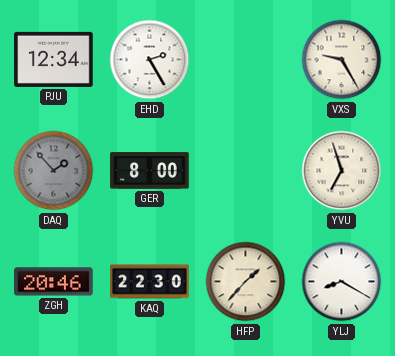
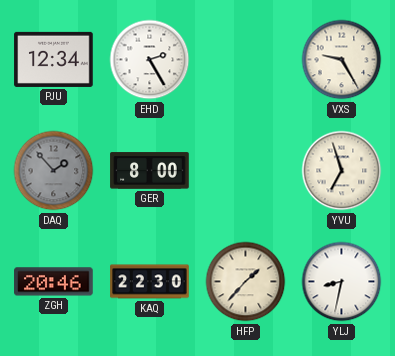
YLJ: 8:20 -> 8:32 (342, 282)
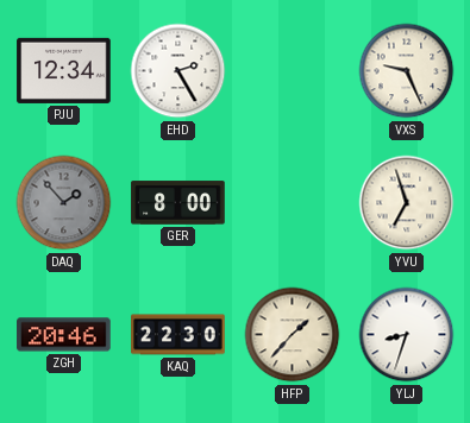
VXS: 9:25 -> 9:26 (407, 71)
YLJ: 8:32 -> 8:33 (407, 335)
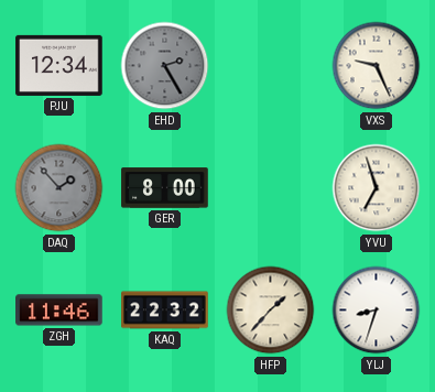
EHD dial: white -> grey (165, 66)
ZGH: 20:46 -> 11:46 (59, 311)
KAQ: 22:30 -> 22:32 (165, 311)
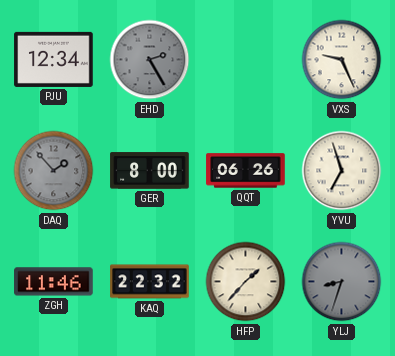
QQT: none -> 06:26 (246, 171)
YLJ dial: white -> grey (342, 282)
